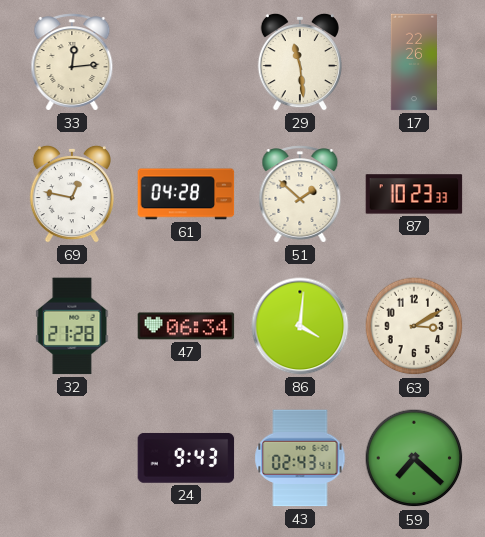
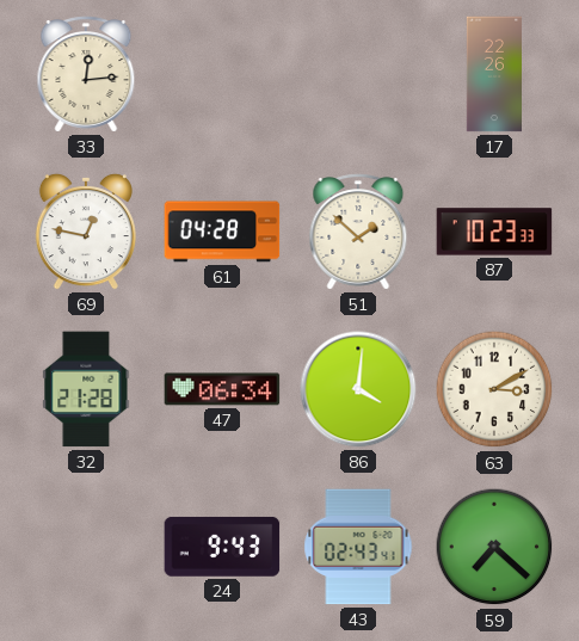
29: 11:29 -> none (300, 62)
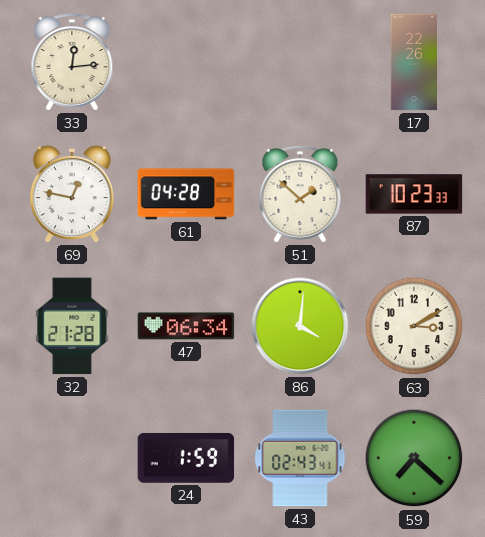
24: 9:43 -> 1:59 (186, 458)
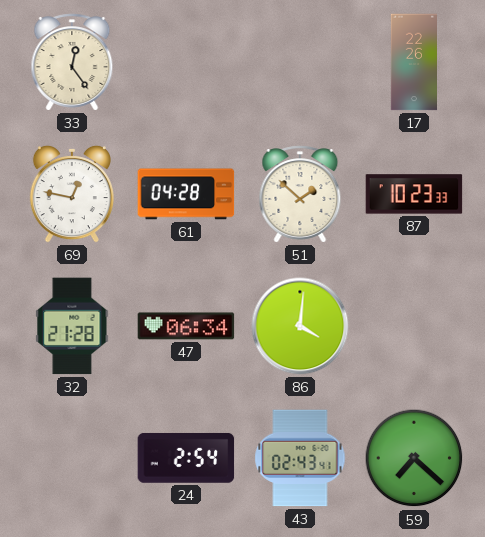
33: 12:14 -> 12:24 (72, 62)
63: 3:10 -> none (414, 326)
24: 1:59 -> 2:54 (186, 458)
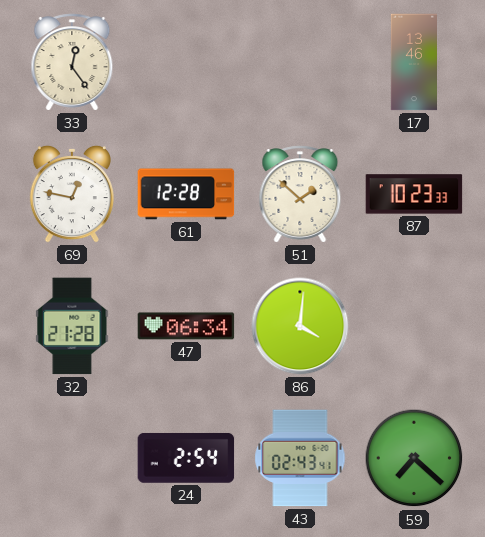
17: 22:26 -> 13:46 (413, 62)
61: 04:28 -> 12:28 (186, 194)
